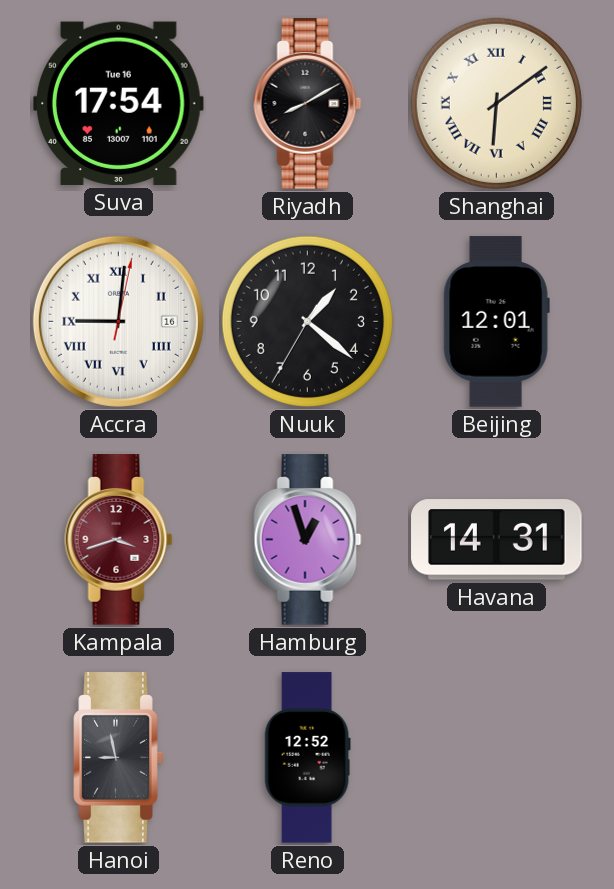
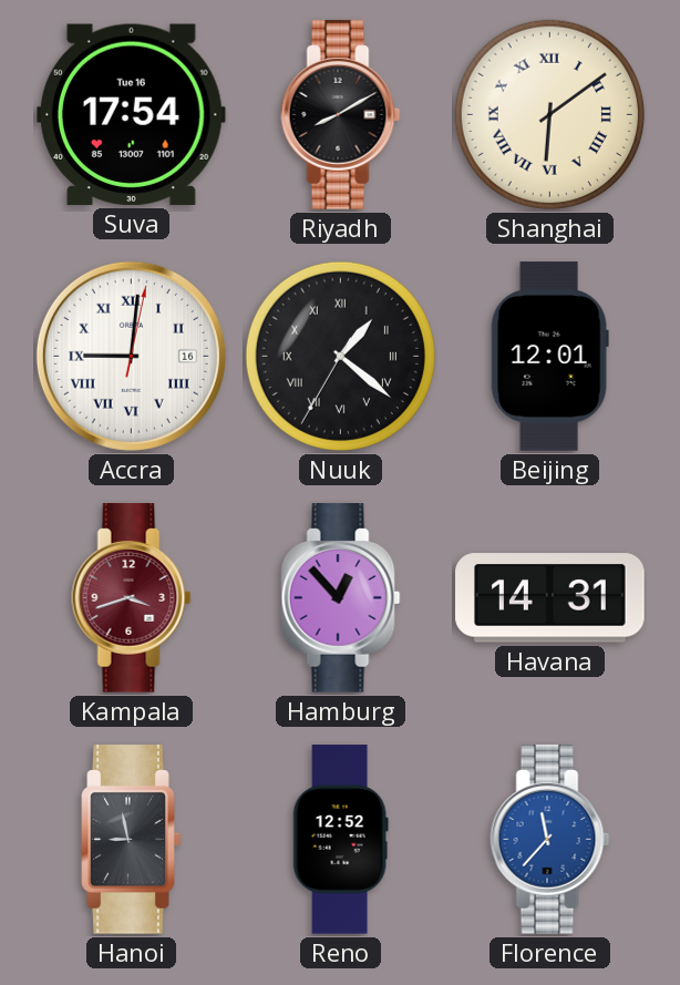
Nuuk numerals: Arabic -> Roman (340, 356)
Hamburg: 12:57 -> 12:53 (341, 598)
Florence: none -> 11:37 (550, 840)
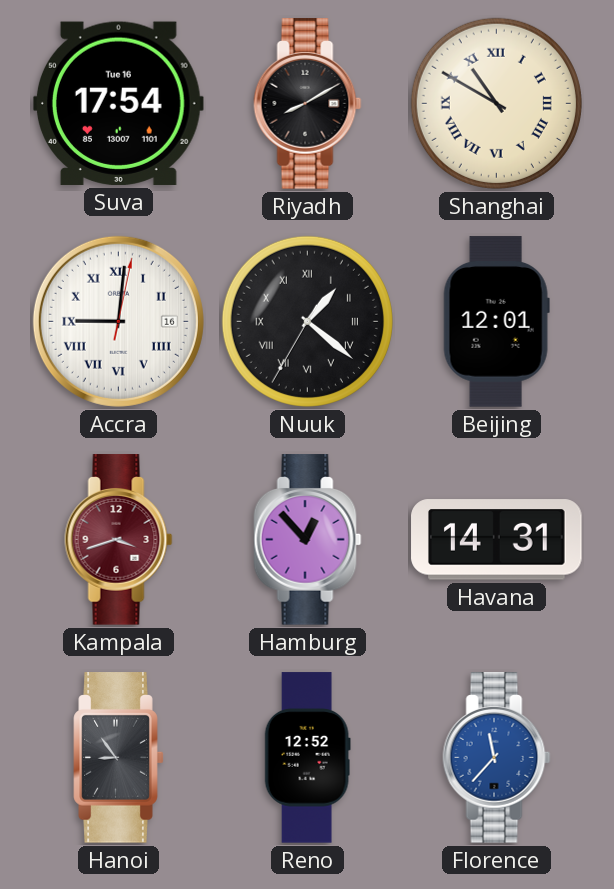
Shanghai: 6:09 -> 10:50 (496, 103)
Hanoi: 8:58 -> 8:54 (119, 758)
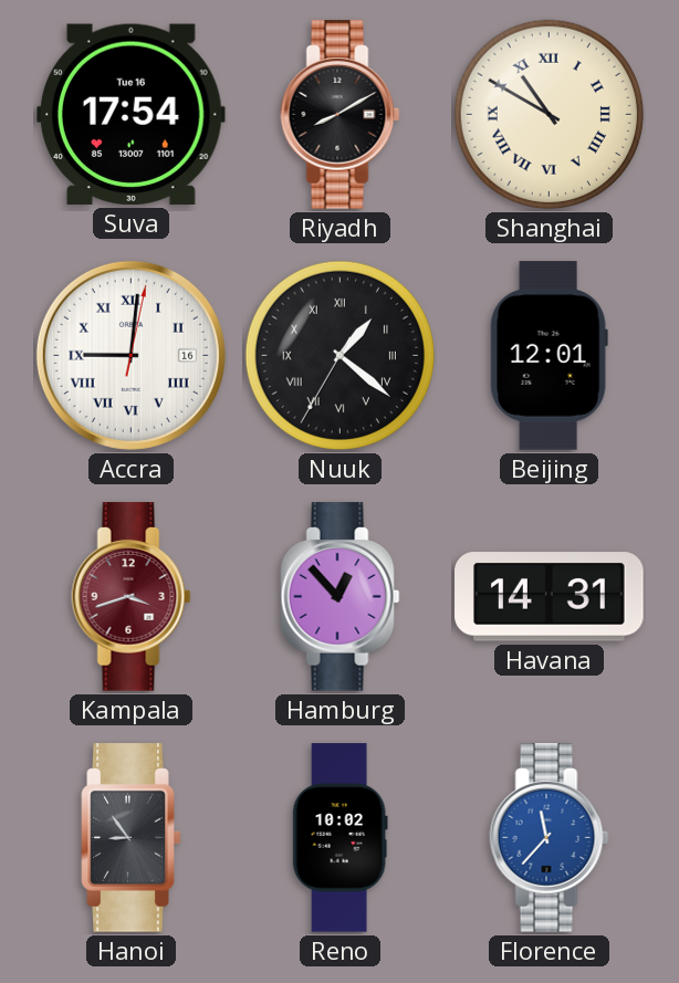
Reno: 12:52 -> 10:02 (339, 838)
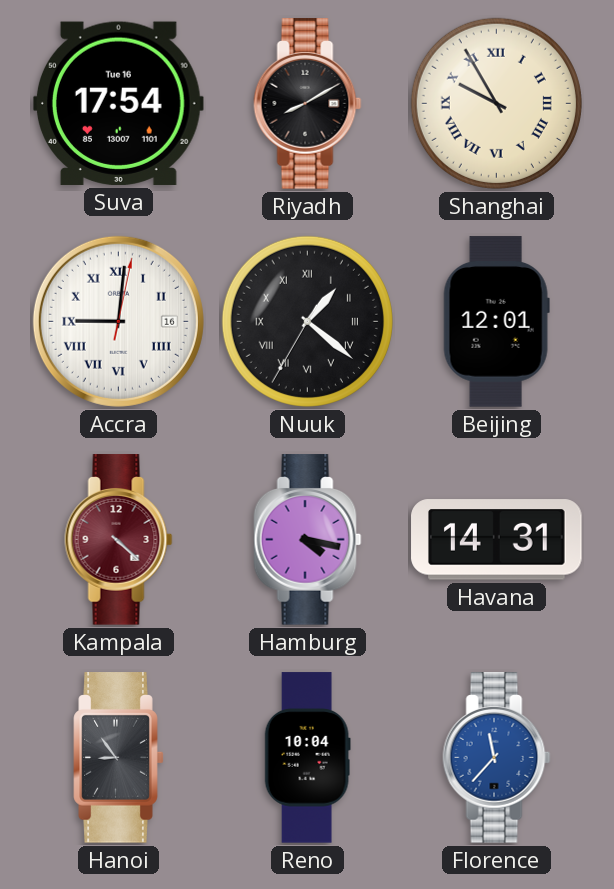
Shanghai: 10:50 -> 9:55 (496, 103)
Kampala: 3:42 -> 4:22 (119, 540)
Hamburg: 12:53 -> 4:17 (308, 540)
Reno: 10:02 -> 10:04 (307, 758)
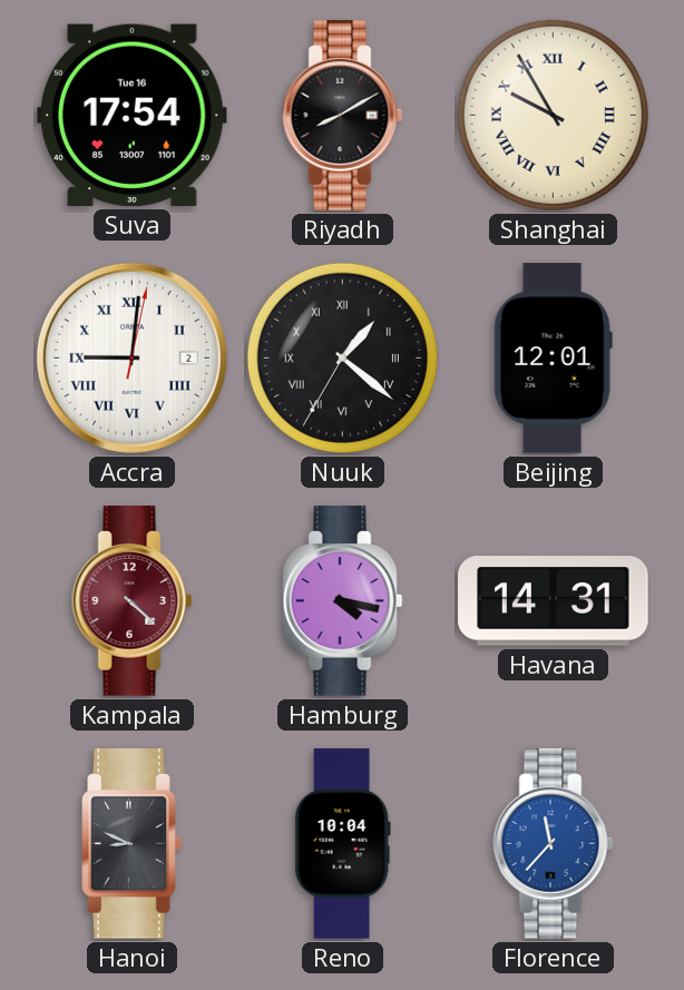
Accra date: 16 -> 2 (131, 357)
Hanoi: 8:54 -> 8:49 (133, 844)
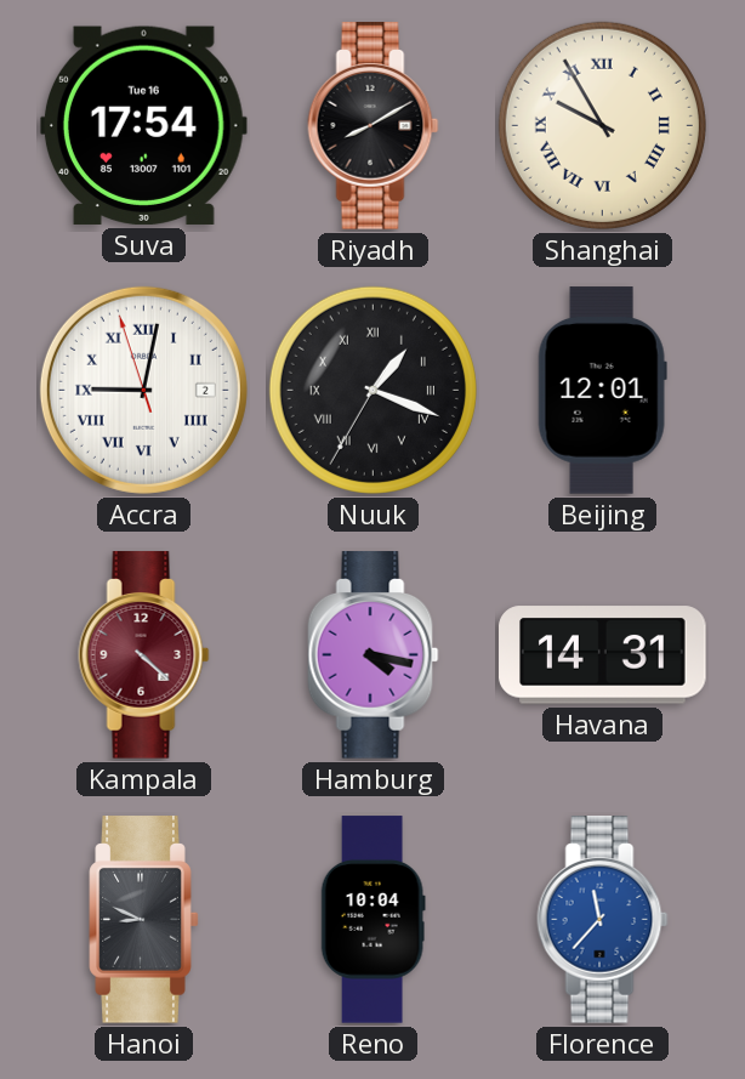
Accra: 9:01:02 -> 9:01:57 (143, 390)
Nuuk: 1:21 -> 1:18 (373, 390)
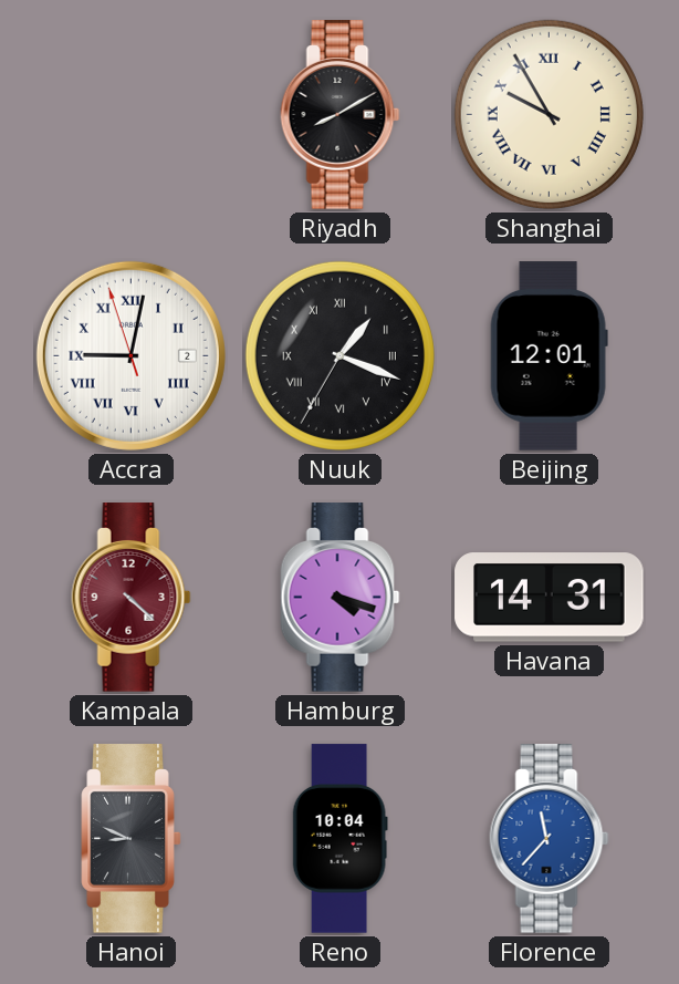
Suva: 17:54 -> none (143, 125)
Hamburg: 4:17 -> 4:18 (341, 598)
